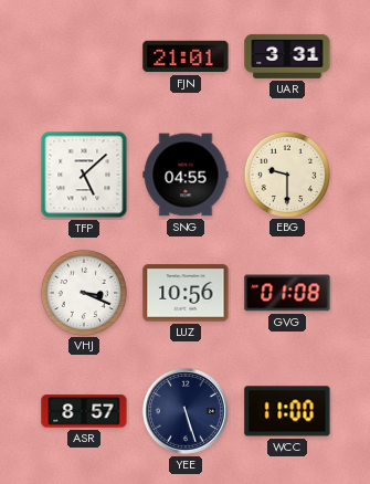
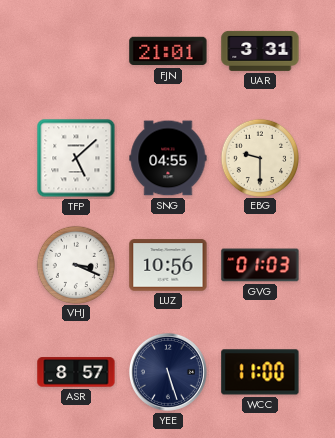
GVG: 01:08 -> 01:03 (260, 265)
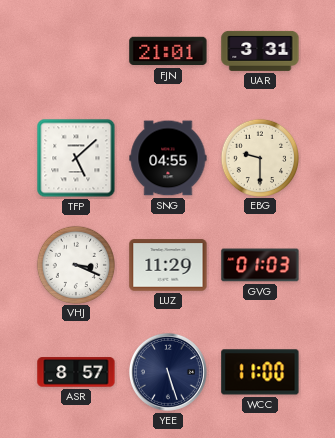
LUZ: 10:56 -> 11:29 (168, 265)
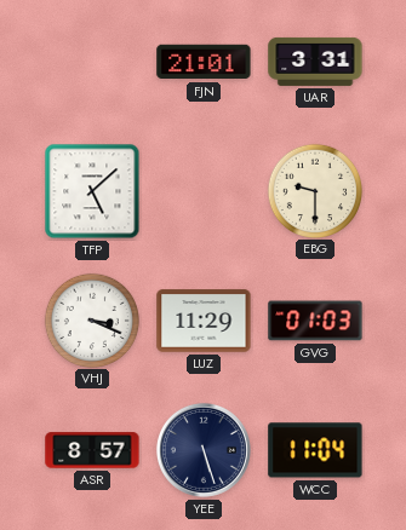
SNG: 04:55 -> none (168, 158)
WCC: 11:00 -> 11:04 (315, 450)
